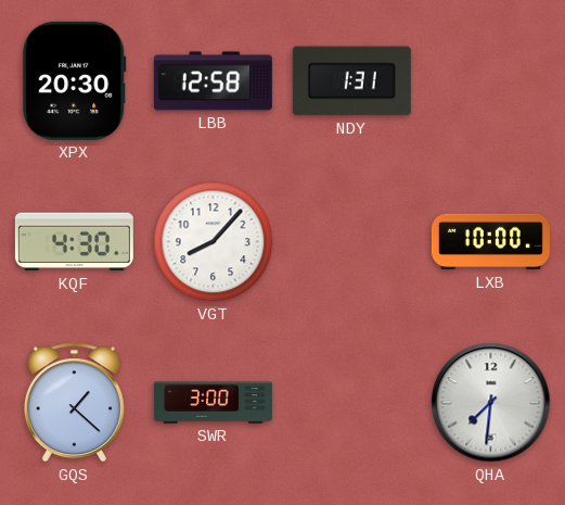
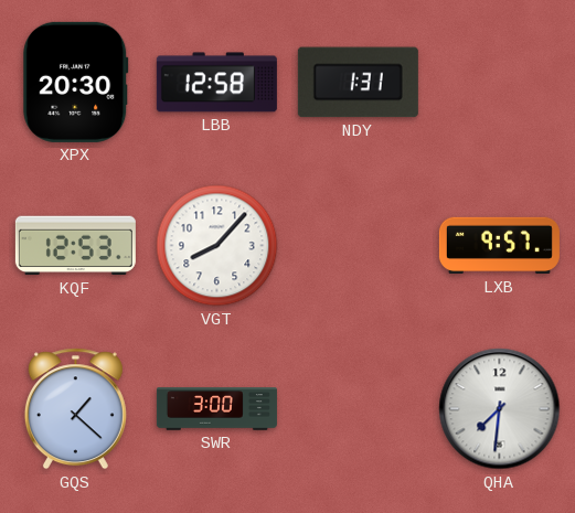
KQF: 4:30 -> 12:53 (75, 246)
LXB: 10:00 -> 9:57 (499, 246)
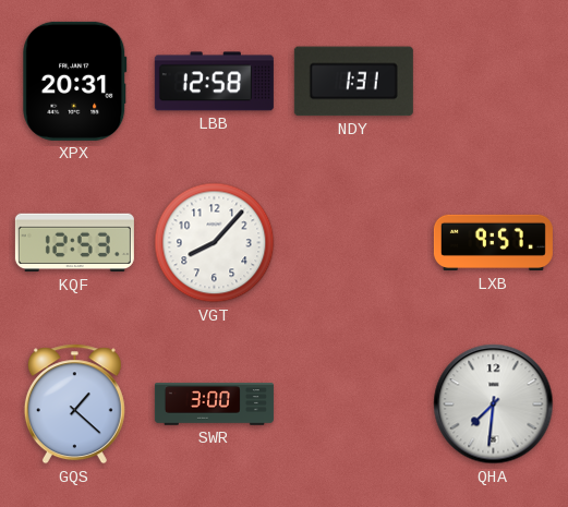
XPX: 20:30 -> 20:31 (75, 81)
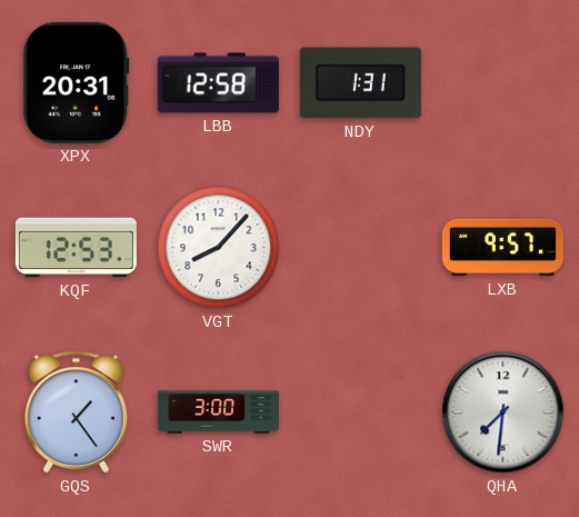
GQS: 1:22 -> 1:24 (76, 412)
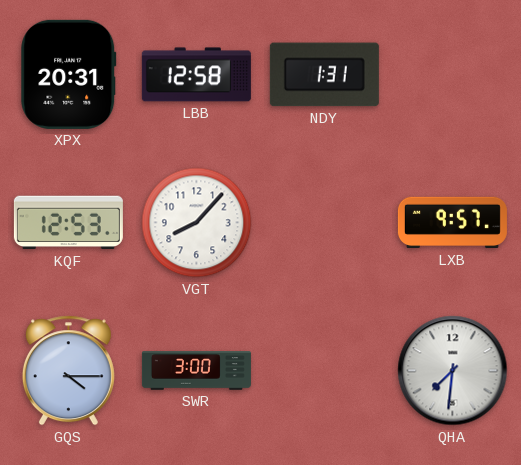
GQS: 1:24 -> 4:15 (68, 371)
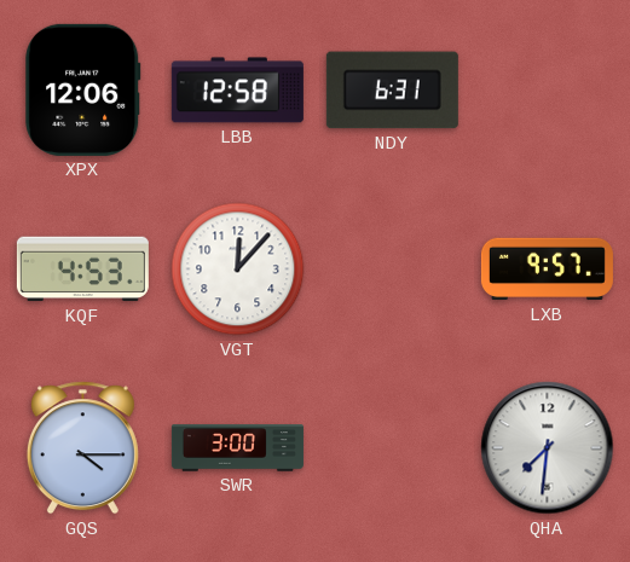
XPX: 20:31 -> 12:06 (83, 89)
NDY: 1:31 -> 6:31 (392, 91)
KQF: 12:53 -> 4:53 (82, 270)
VGT: 8:07 -> 12:07 (238, 270)
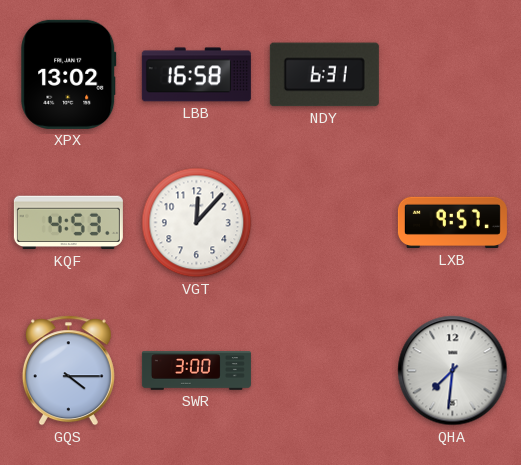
XPX: 12:06 -> 13:02 (69, 74)
LBB: 12:58 -> 16:58 (196, 75)
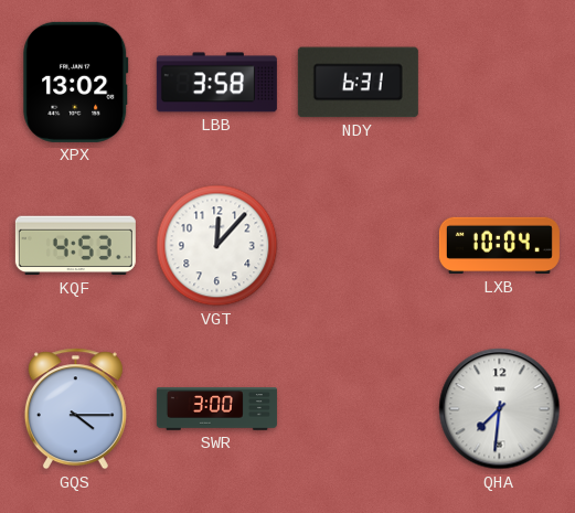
LBB: 16:58 -> 3:58 (216, 83)
LXB: 9:57 -> 10:04 (499, 246)
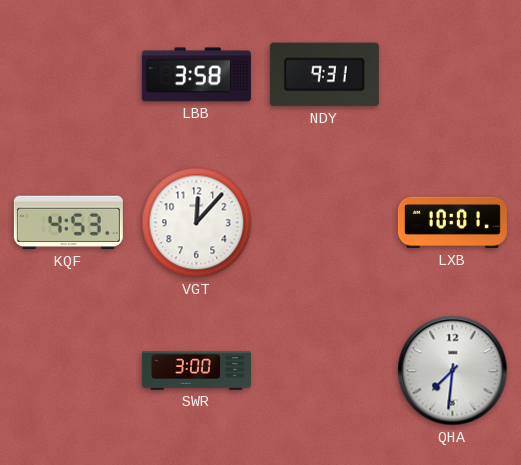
XPX: 13:02 -> none (76, 82)
NDY: 6:31 -> 9:31 (324, 75)
LXB: 10:04 -> 10:01 (452, 223)
GQS: 4:15 -> none (75, 409)
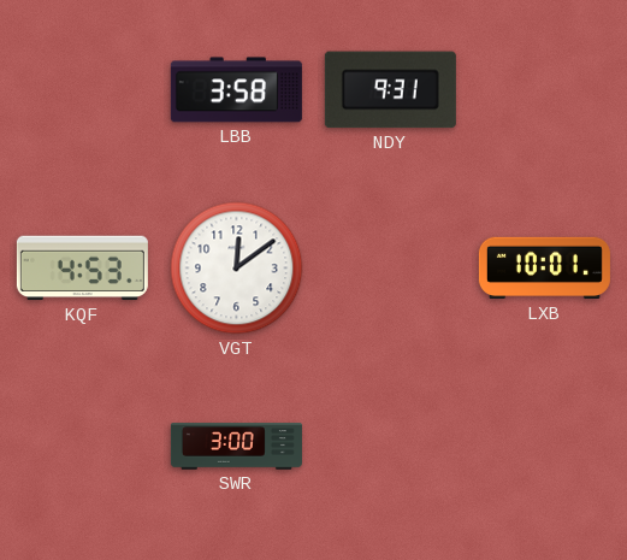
VGT: 12:07 -> 12:09 (237, 269)
QHA: 7:31 -> none (453, 371)
